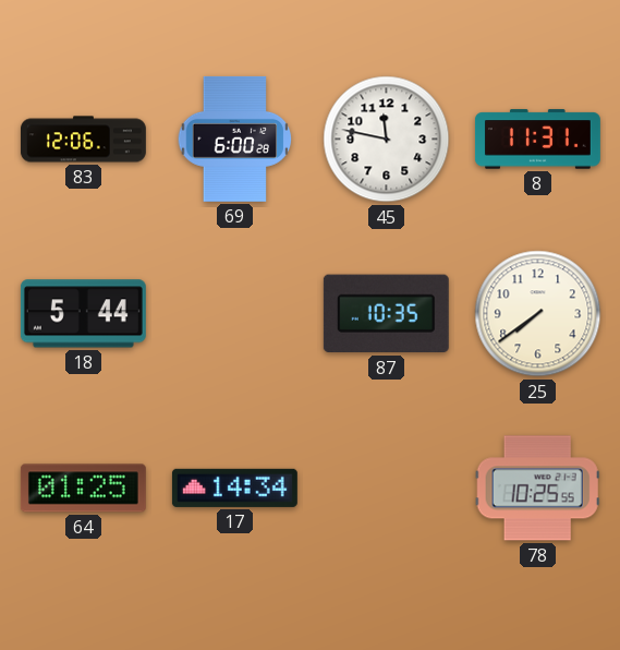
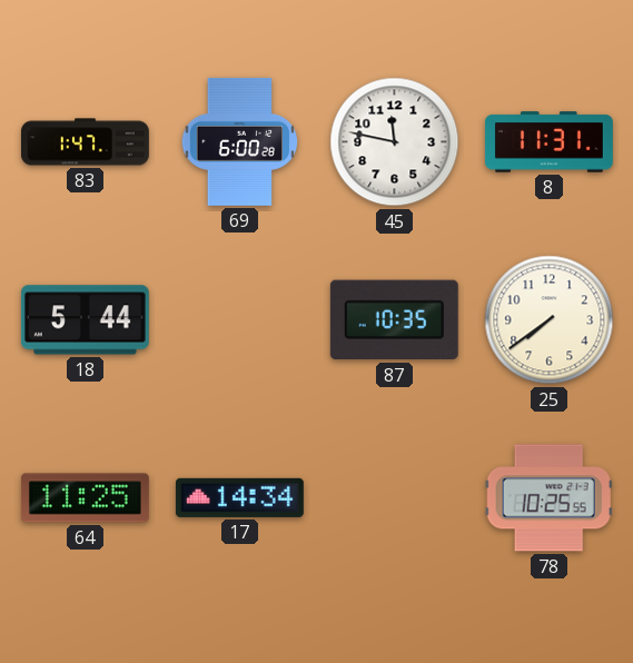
83: 12:06 -> 1:47 (86, 142)
64: 01:25 -> 11:25 (85, 498)
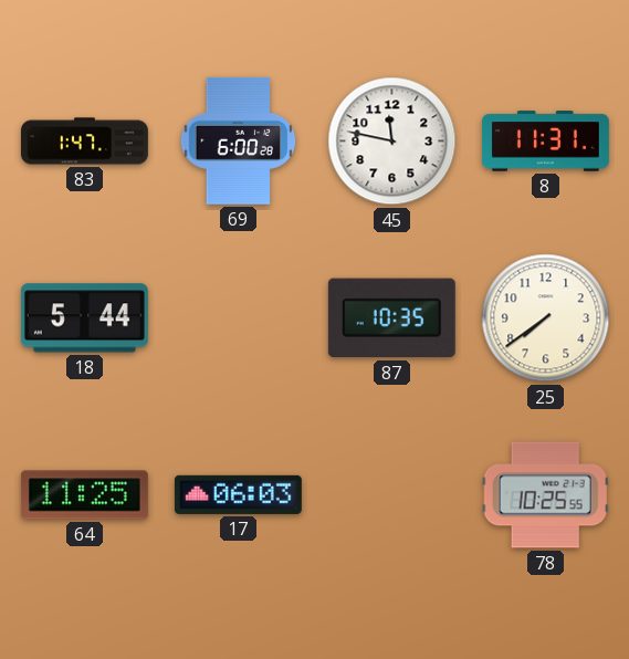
17: 14:34 -> 06:03 (238, 494)
